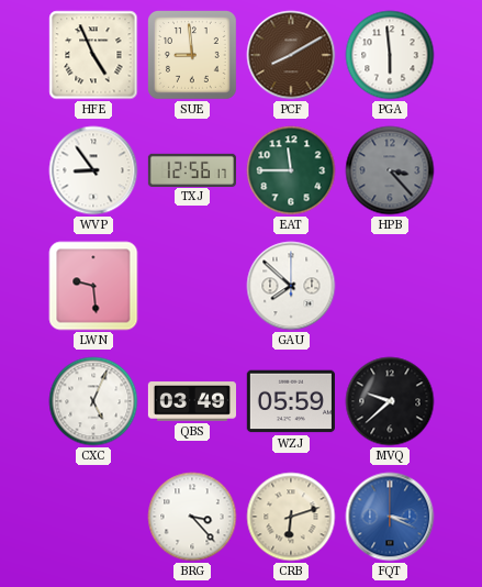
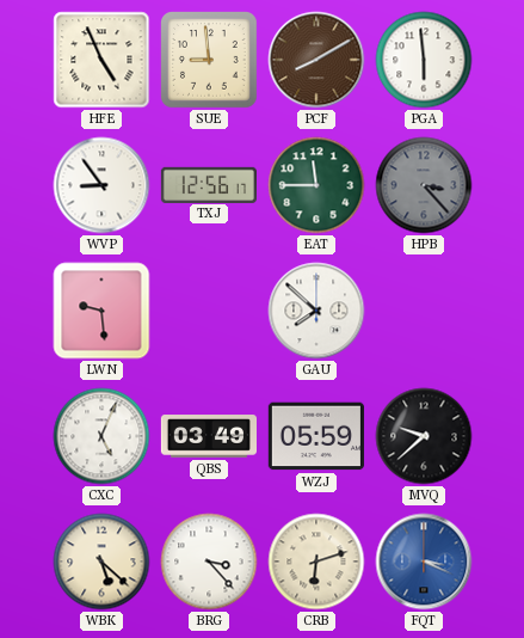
WBK: none -> 5:22 (101, 562)
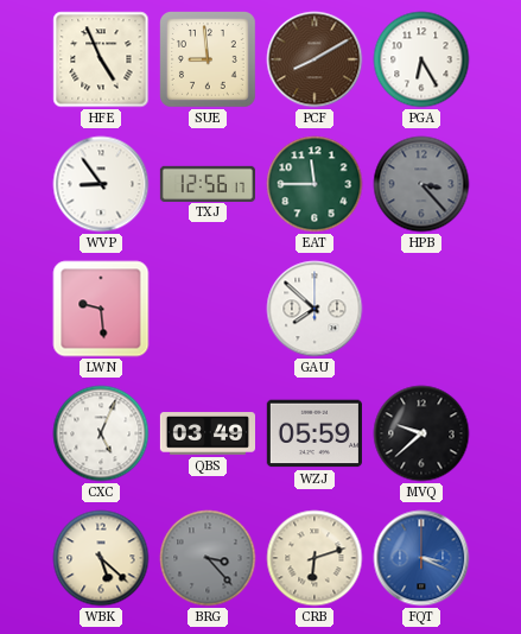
PGA: 5:59 -> 6:25 (421, 59)
BRG dial: white -> grey (208, 558)
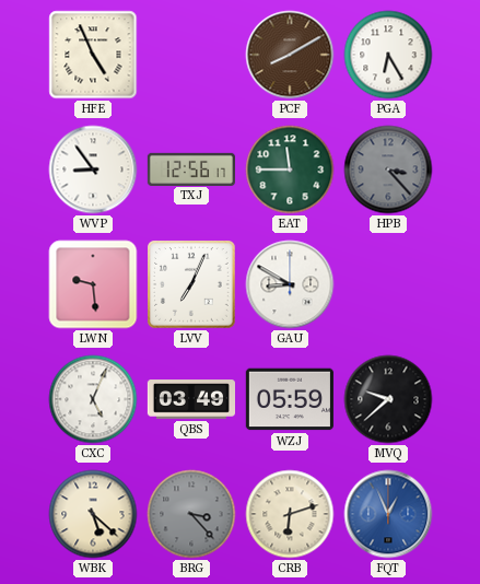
SUE: 8:59 -> none (209, 61)
LVV: none -> 7:04 (192, 285)
GAU: 7:52 -> 8:50 (290, 284)
FQT: 3:19 -> 12:56 (388, 514)
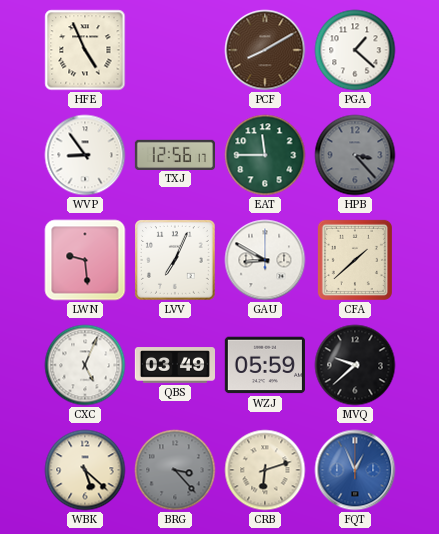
PGA: 6:25 -> 1:22 (355, 50)
CFA: none -> 1:38 (355, 260)
